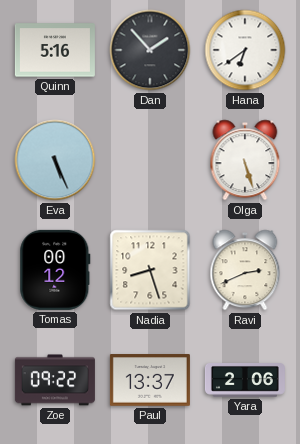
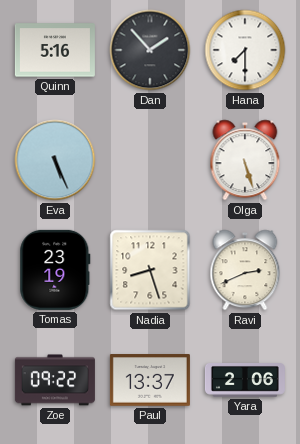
Hana: 6:39 -> 7:30 (245, 50)
Tomas: 00:12 -> 23:19 (55, 270)
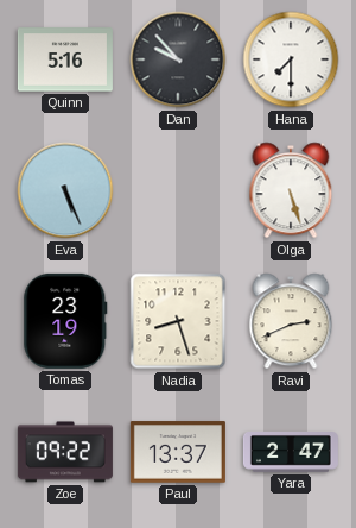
Dan: 1:53 -> 9:53 (178, 59)
Yara: 2:06 -> 2:47 (291, 453)
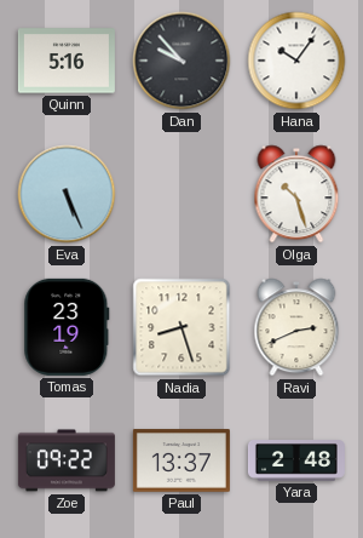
Hana: 7:30 -> 10:06 (296, 61)
Olga: 5:27 -> 10:27 (296, 194)
Yara: 2:47 -> 2:48 (296, 462)
